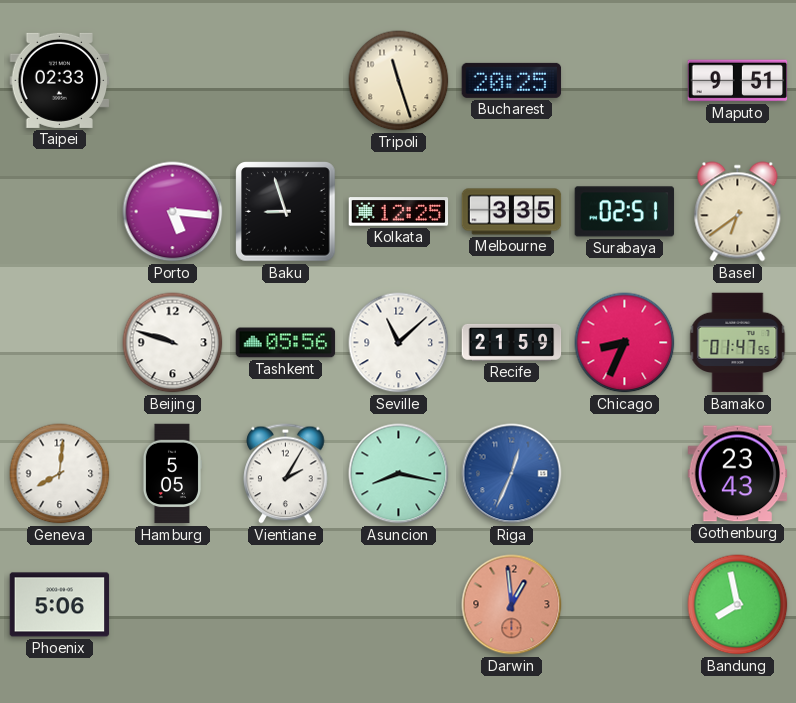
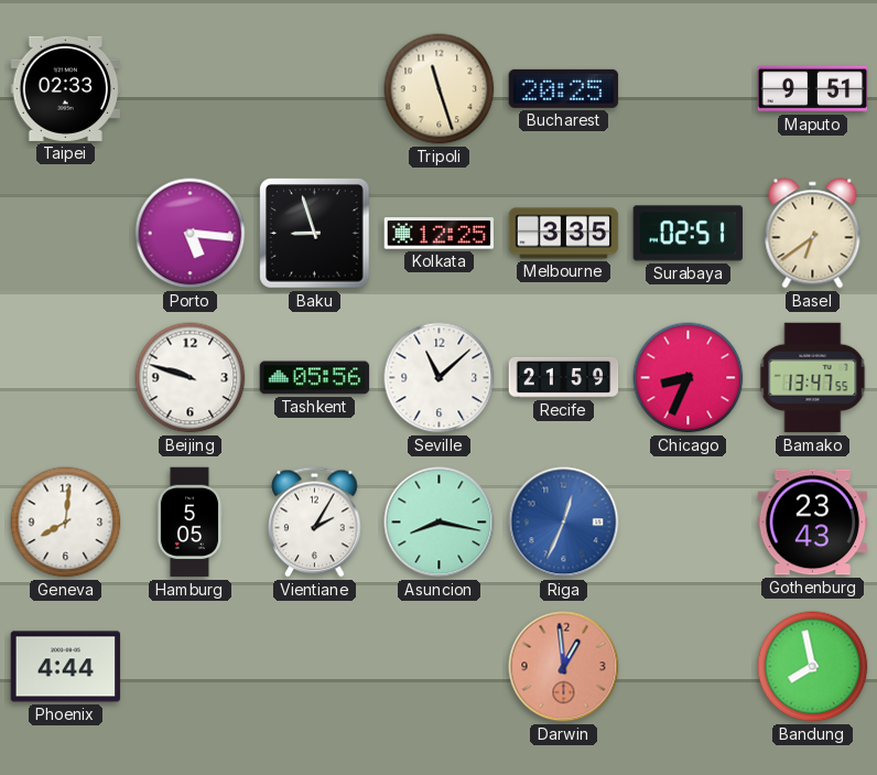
Bamako: 01:47 -> 13:47 (813, 378)
Phoenix: 5:06 -> 4:44 (66, 667)
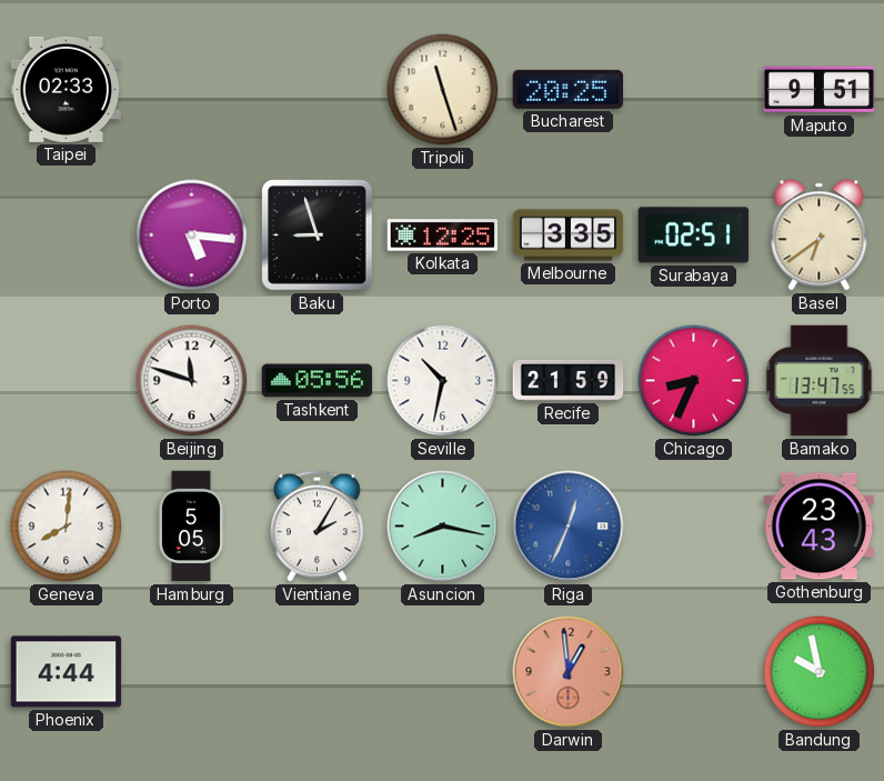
Beijing: 9:48 -> 11:48 (192, 381)
Seville: 11:08 -> 10:32 (443, 381)
Bandung: 7:58 -> 9:58 (820, 672)
